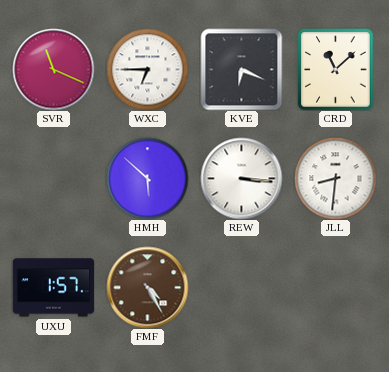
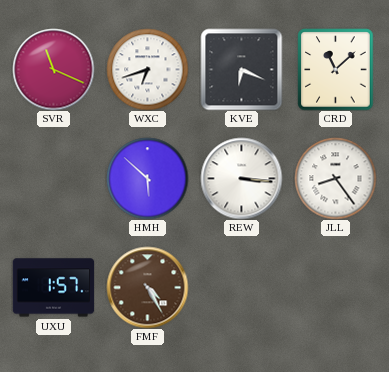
WXC: 6:45 -> 6:42 (147, 69)
JLL: 8:31 -> 8:24 (335, 178)
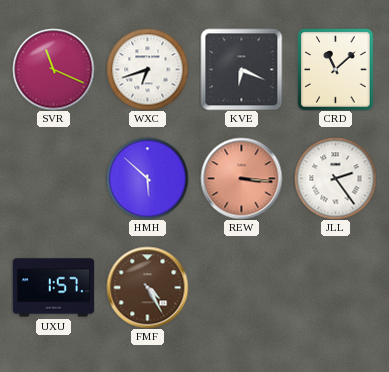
REW dial: white -> salmon (241, 178)
JLL: 8:24 -> 2:24 (335, 178)
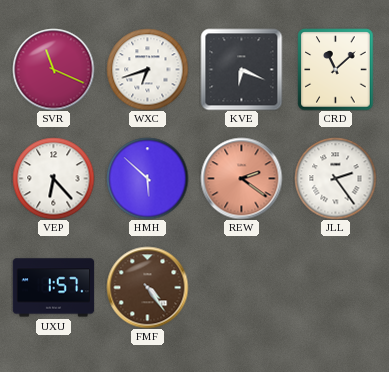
VEP: none -> 6:23 (53, 178)
REW: 3:16 -> 2:21 (241, 178)
FMF: 4:25 -> 4:24 (147, 287)
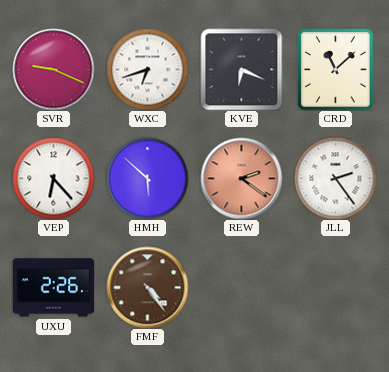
SVR: 11:19 -> 9:19 (53, 69)
UXU: 1:57 -> 2:26 (53, 288)
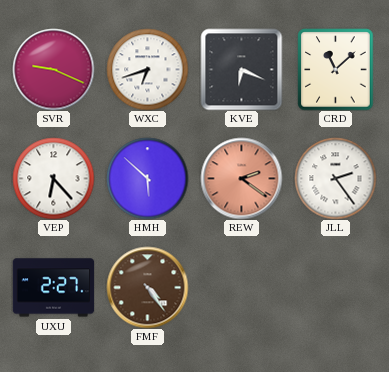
UXU: 2:26 -> 2:27 (53, 288)
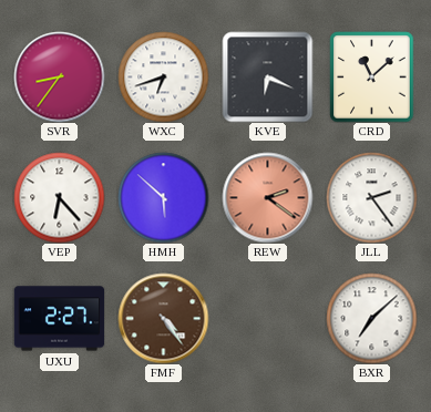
SVR: 9:19 -> 8:36 (59, 76)
BXR: none -> 7:08 (371, 318)
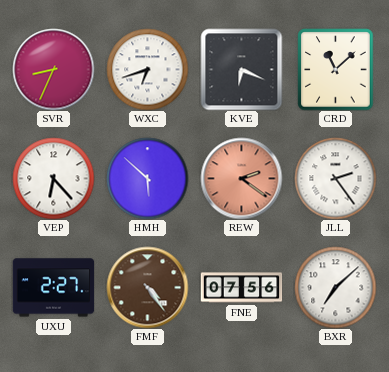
SVR: 8:36 -> 8:34 (53, 69)
FNE: none -> 07:56 (241, 288)
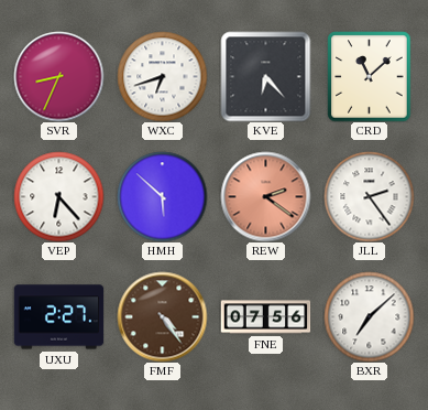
KVE: 6:19 -> 6:23 (265, 76)
